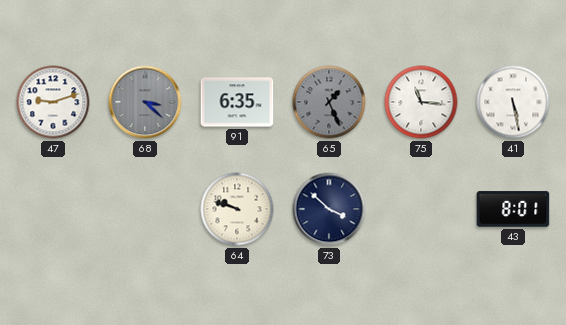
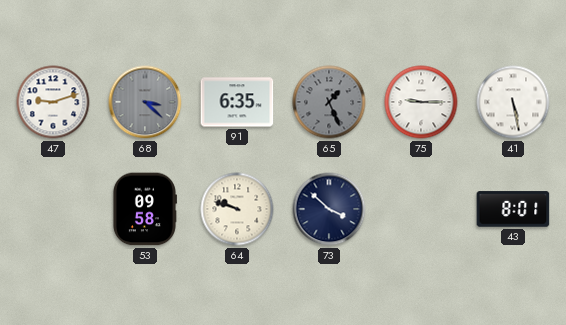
75: 11:16 -> 9:15 (421, 102)
53: none -> 09:58 (144, 209)
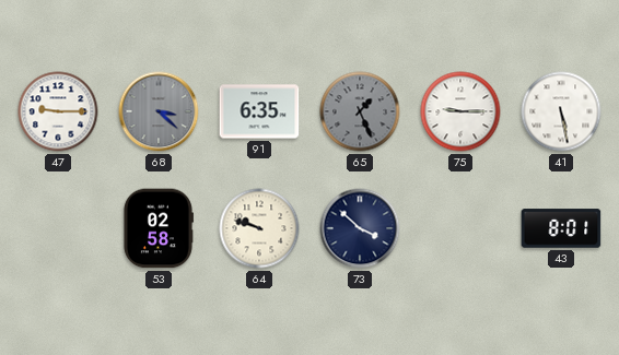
47: 9:12 -> 9:15 (58, 111)
53: 09:58 -> 02:58 (157, 228)
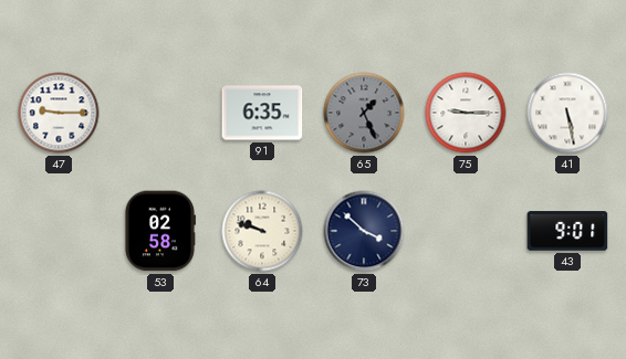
68: 3:22 -> none (159, 111)
43: 8:01 -> 9:01 (567, 231)
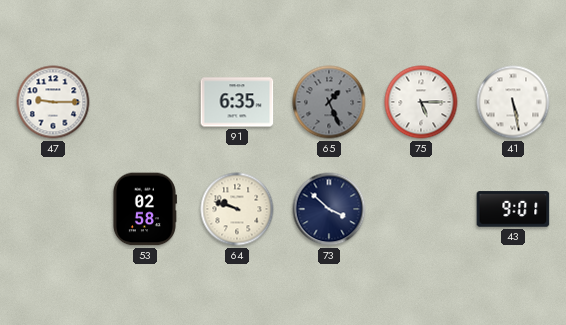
75: 9:15 -> 5:15 (421, 102)
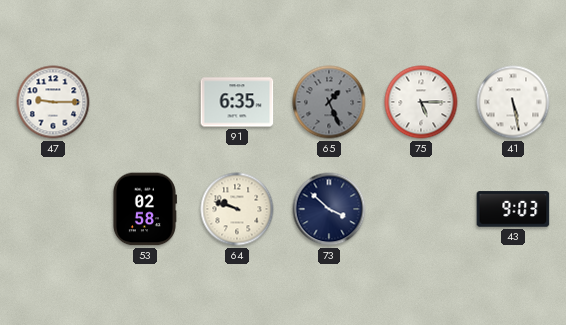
43: 9:01 -> 9:03 (513, 209)
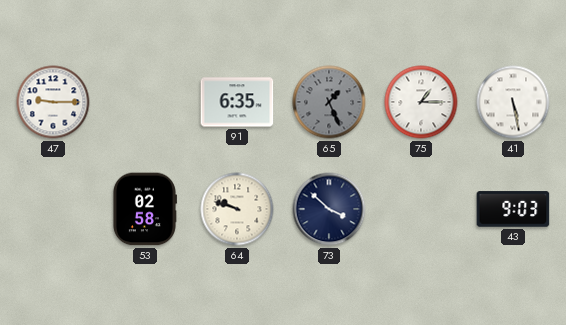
75: 5:15 -> 1:15 (421, 102)
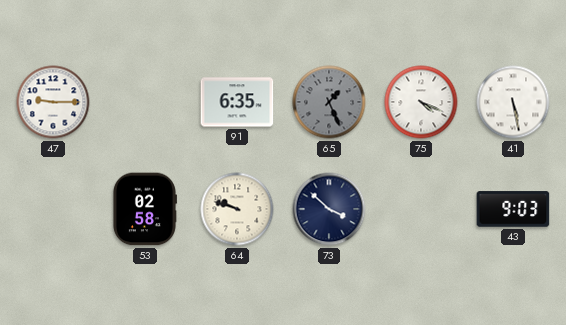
75: 1:15 -> 4:19 (421, 102)
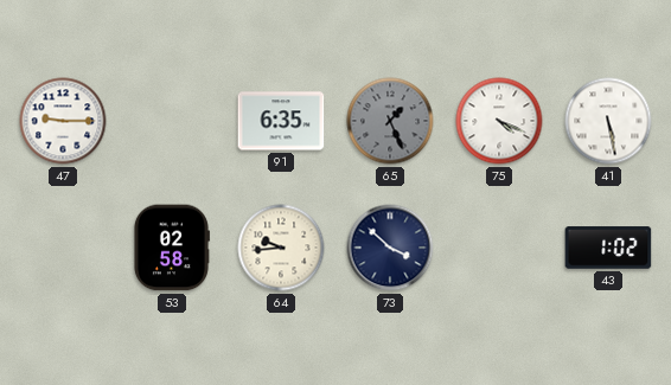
64: 9:48 -> 9:44 (281, 248)
43: 9:03 -> 1:02 (608, 248)
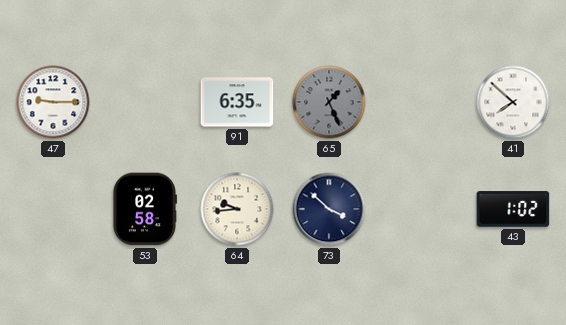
75: 4:19 -> none (499, 121)
41: 5:28 -> 7:52 (513, 102)
